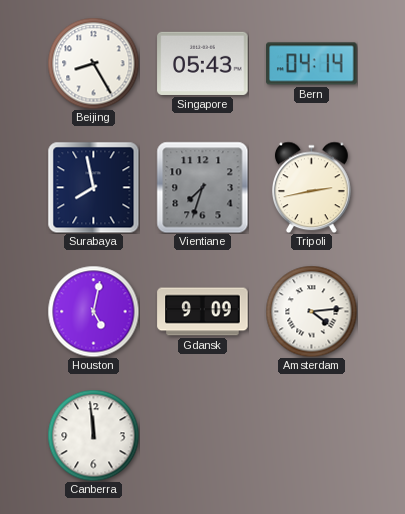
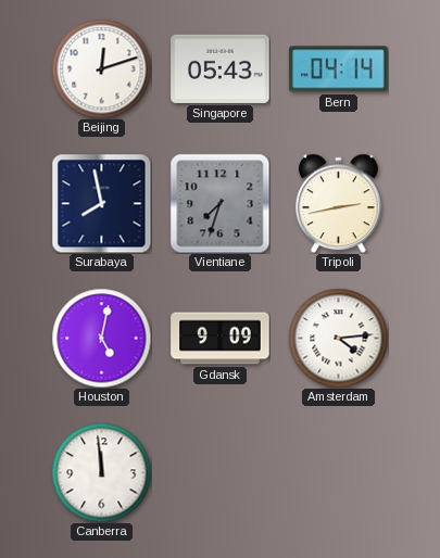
Beijing: 8:25 -> 12:12 (101, 68)
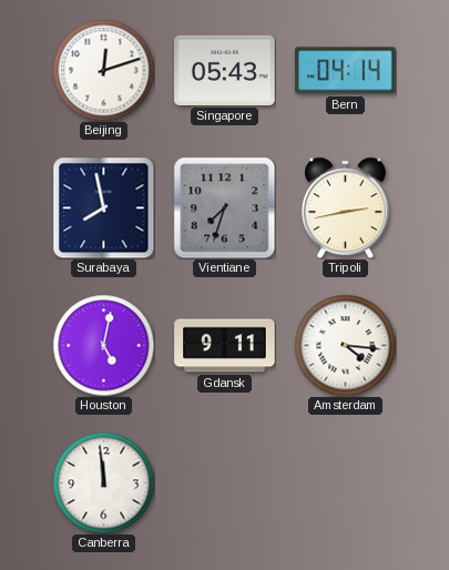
Gdansk: 9:09 -> 9:11 (225, 346)
Amsterdam: 4:14 -> 4:16 (345, 345)
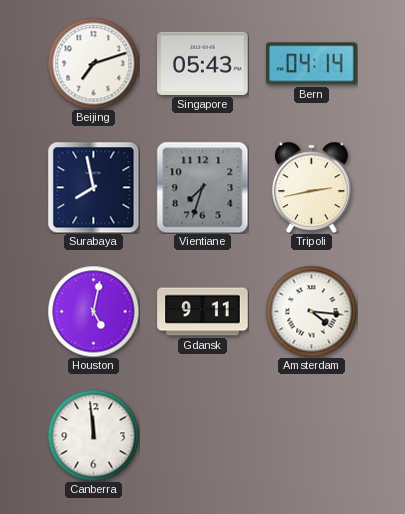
Beijing: 12:12 -> 7:12 (93, 63)
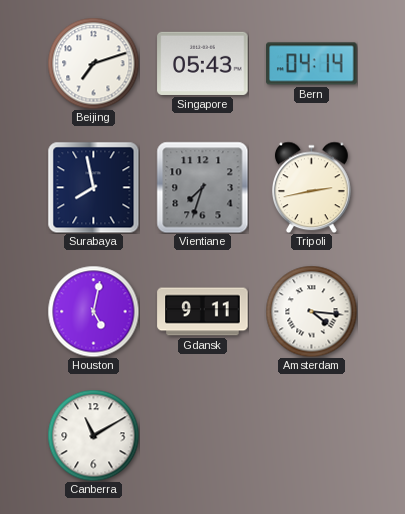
Canberra: 11:59 -> 11:10 (93, 435)
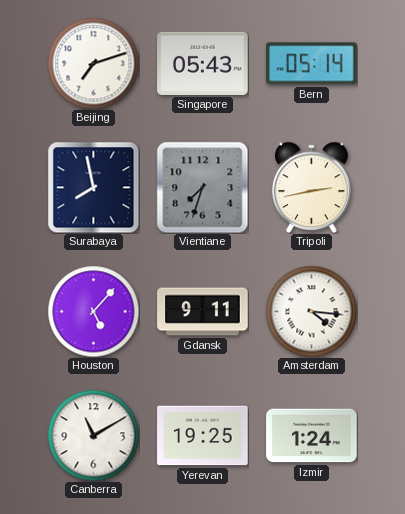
Bern: 04:14 -> 05:14 (312, 64)
Houston: 5:02 -> 5:07 (93, 311)
Yerevan: none -> 19:25 (203, 436)
Izmir: none -> 1:24 (312, 436)
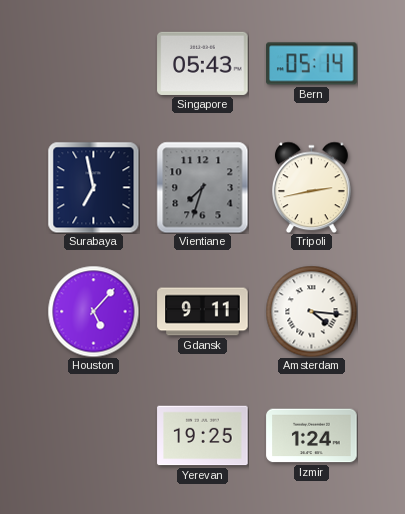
Beijing: 7:12 -> none (93, 63)
Surabaya: 7:58 -> 6:58 (93, 187)
Canberra: 11:10 -> none (93, 435)
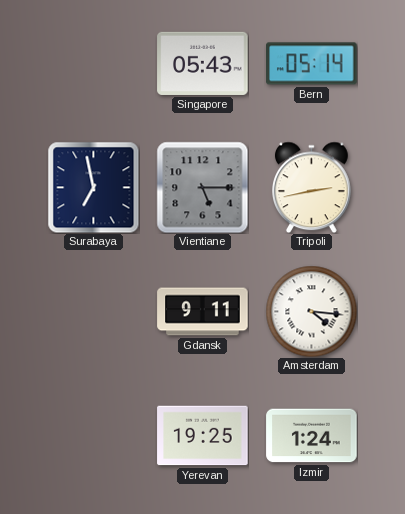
Vientiane: 7:33 -> 5:15 (202, 187)
Houston: 5:07 -> none (93, 311)
